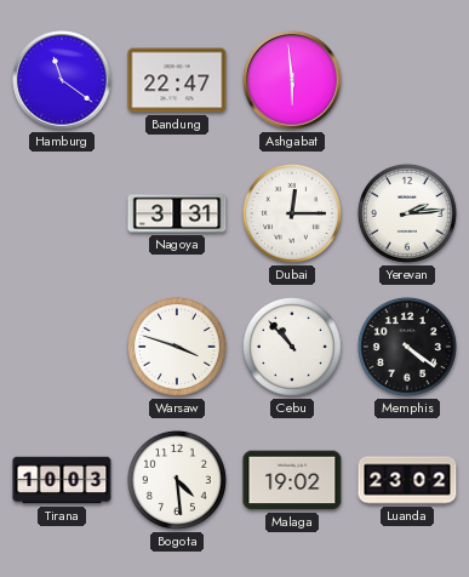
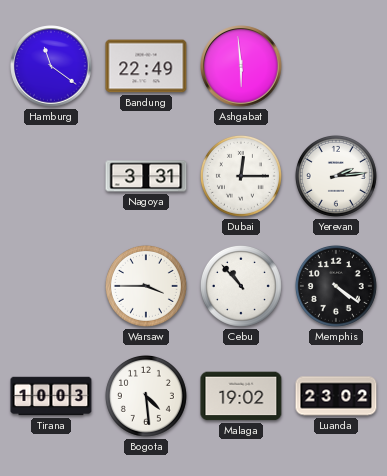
Bandung: 22:47 -> 22:49 (146, 66)
Warsaw: 3:48 -> 3:45 (146, 286)
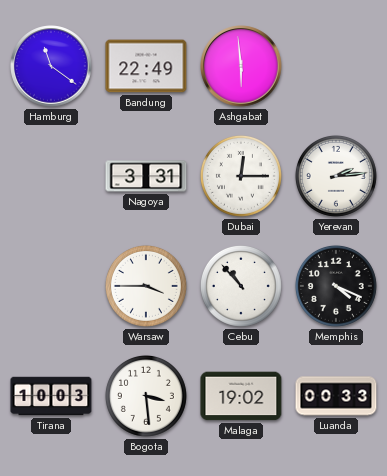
Memphis: 4:21 -> 4:19 (336, 286)
Bogota: 4:29 -> 3:29 (146, 396)
Luanda: 23:02 -> 00:33 (336, 396)
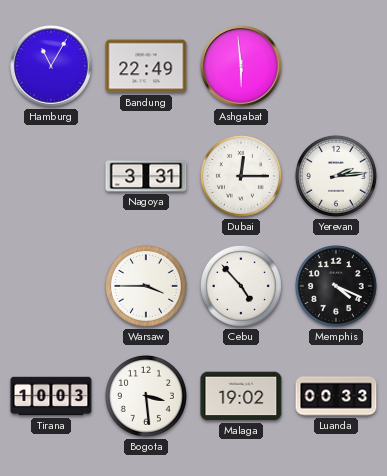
Hamburg: 11:21 -> 11:05 (51, 66)
Cebu: 10:53 -> 4:53 (241, 286)
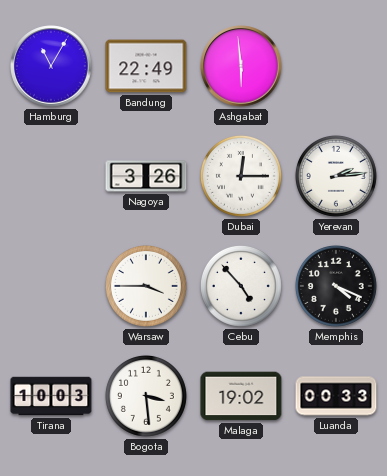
Nagoya: 3:31 -> 3:26 (146, 176)
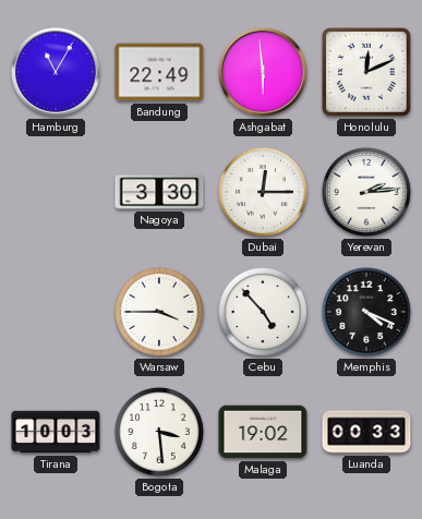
Honolulu: none -> 12:11 (366, 72)
Nagoya: 3:26 -> 3:30 (159, 192)
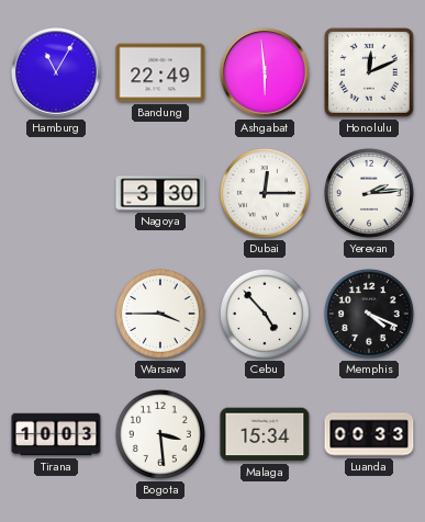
Malaga: 19:02 -> 15:34 (265, 434)
